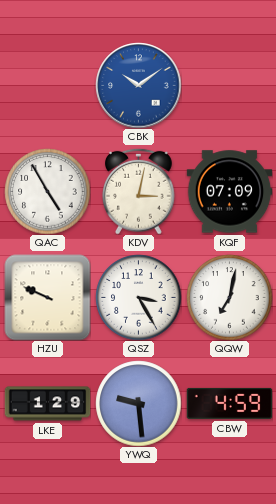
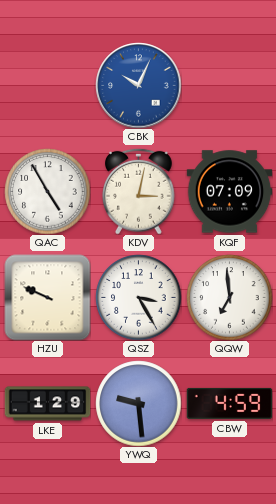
CBK: 10:09 -> 10:04 (138, 85)
QQW: 7:02 -> 6:59 (229, 297)
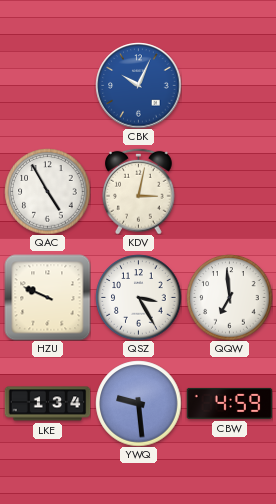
KQF: 07:09 -> none (229, 192)
LKE: 1:29 -> 1:34 (47, 404)
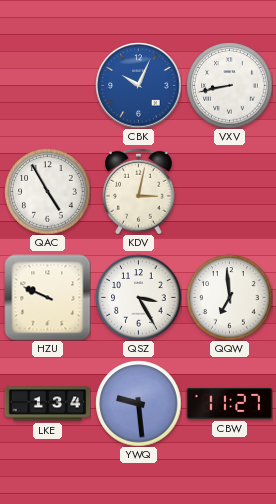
VXV: none -> 8:43 (229, 85)
CBW: 4:59 -> 11:27 (229, 403)
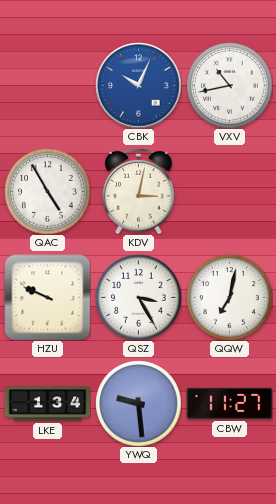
VXV: 8:43 -> 10:43 (229, 85)
QQW: 6:59 -> 7:02 (229, 297)
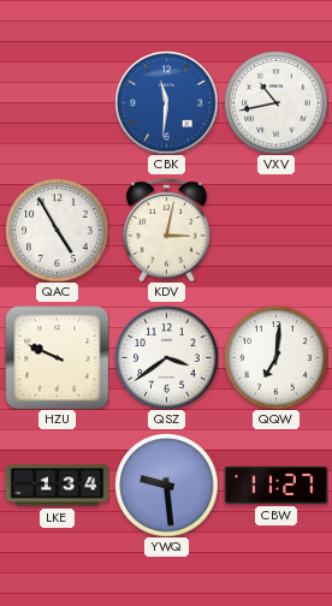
CBK: 10:04 -> 11:31 (166, 102)
QSZ: 3:25 -> 3:39 (166, 357)
QQW: 7:02 -> 7:01 (275, 357)
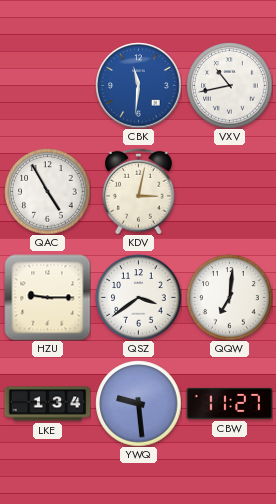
HZU: 9:49 -> 9:15 (47, 297)
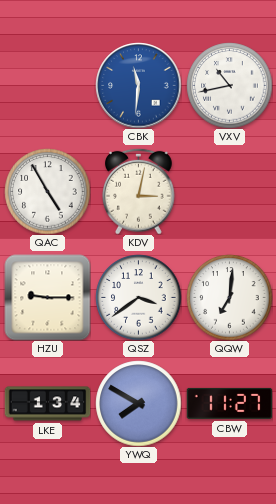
YWQ: 9:29 -> 7:50 (138, 403)
